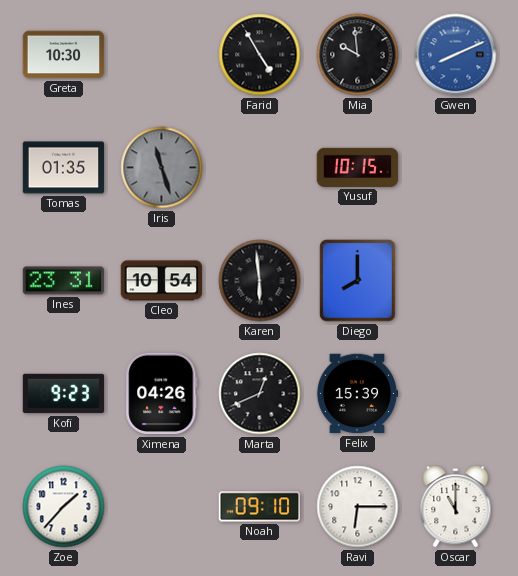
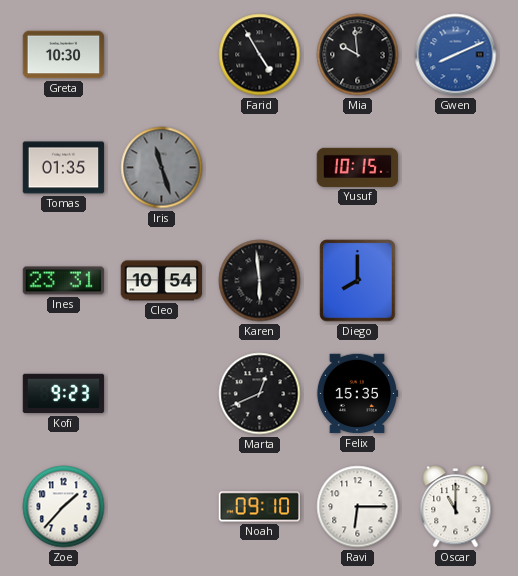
Ximena: 04:26 -> none (162, 394)
Felix: 15:39 -> 15:35 (357, 394)
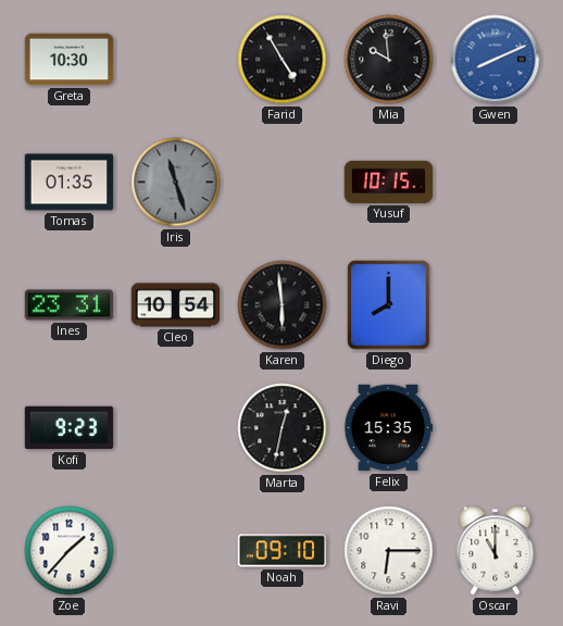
Marta: 12:41 -> 12:32 (283, 428)
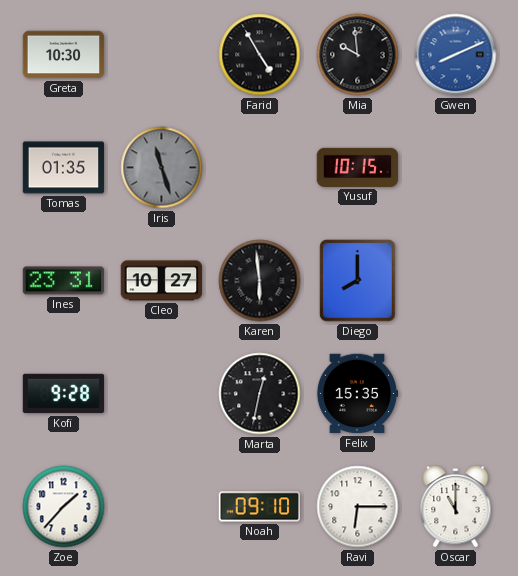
Cleo: 10:54 -> 10:27 (162, 281)
Kofi: 9:23 -> 9:28 (64, 394)
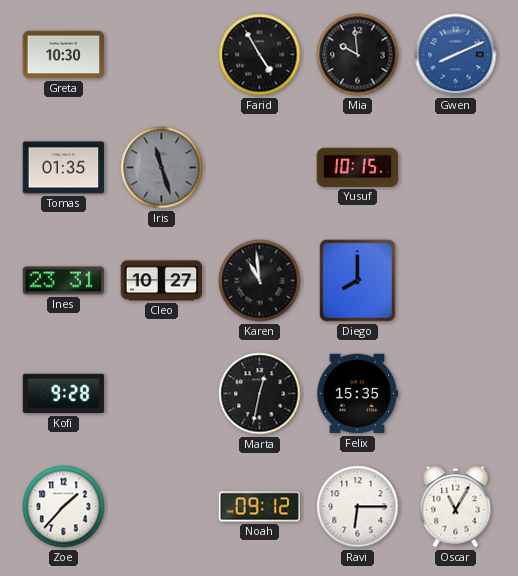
Karen: 5:59 -> 10:59 (260, 281)
Noah: 09:10 -> 09:12 (260, 507)
Oscar: 11:00 -> 11:05 (456, 507)
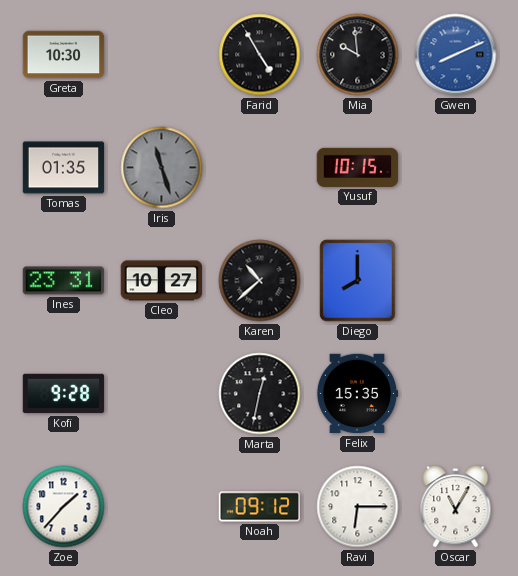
Karen: 10:59 -> 10:38 (260, 281)
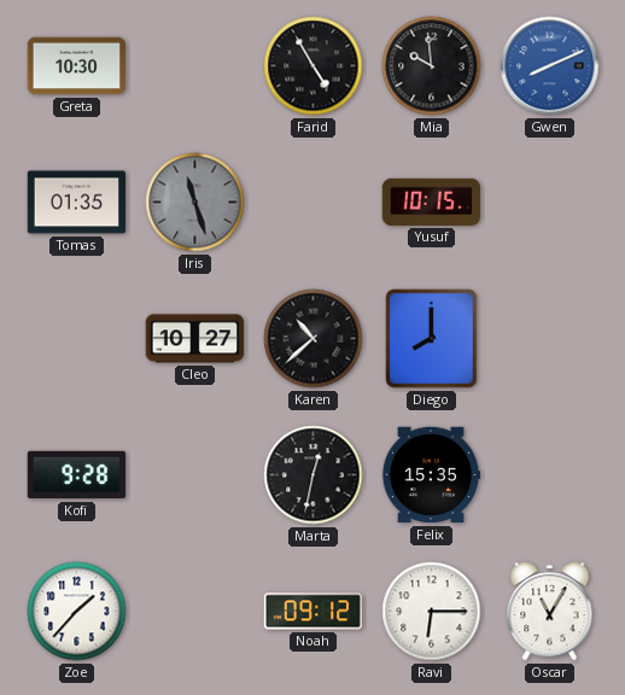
Ines: 23:31 -> none (64, 281)
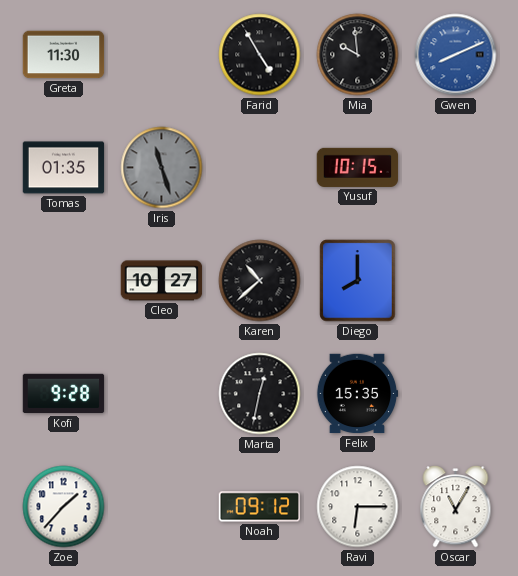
Greta: 10:30 -> 11:30 (64, 55)
